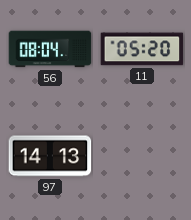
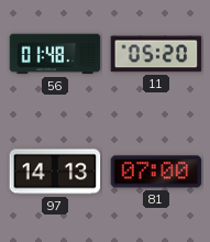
56: 08:04 -> 01:48 (55, 54)
81: none -> 07:00 (156, 172)
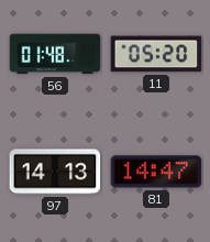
81: 07:00 -> 14:47 (156, 172)
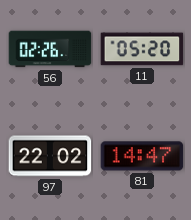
56: 01:48 -> 02:26 (50, 49)
97: 14:13 -> 22:02 (50, 156)
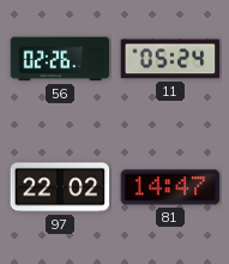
11: 05:20 -> 05:24 (170, 59)
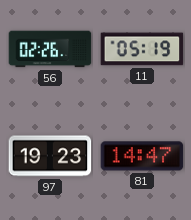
11: 05:24 -> 05:19 (142, 49)
97: 22:02 -> 19:23 (50, 156)
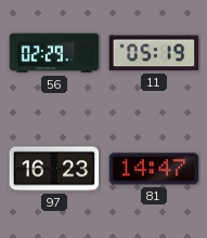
56: 02:26 -> 02:29 (54, 53)
97: 19:23 -> 16:23 (54, 169)
